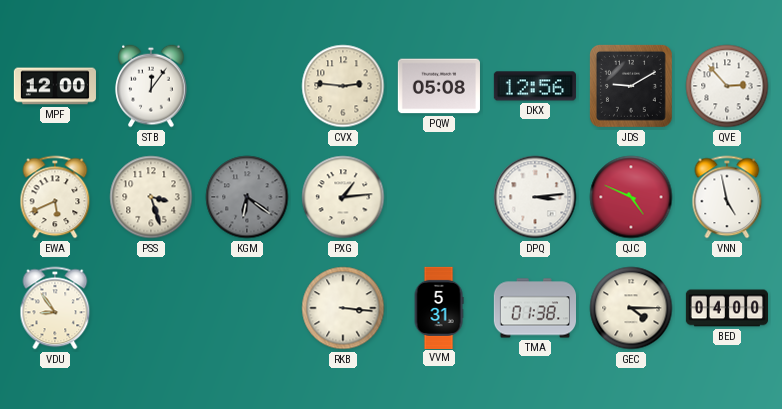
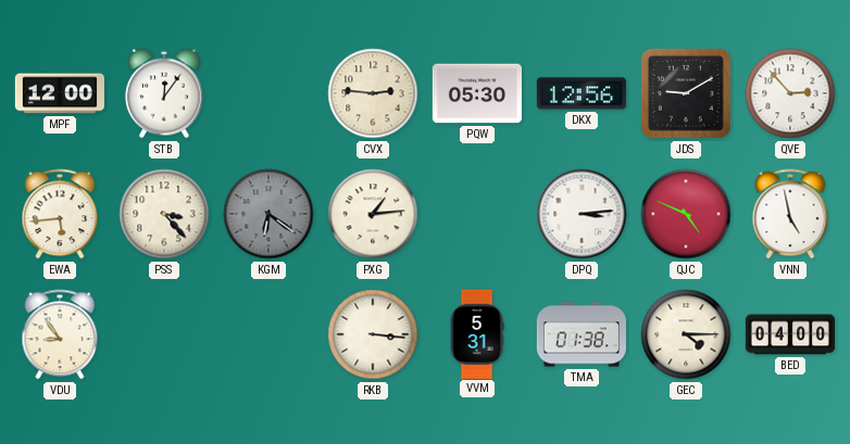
PQW: 05:08 -> 05:30 (477, 93)
EWA: 5:41 -> 5:44 (60, 214)
PSS: 3:27 -> 3:23 (164, 214)
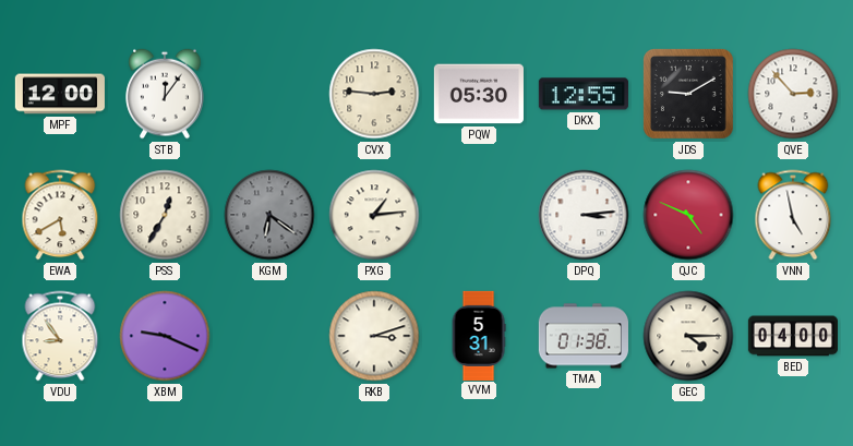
DKX: 12:56 -> 12:55 (584, 94)
EWA: 5:44 -> 5:40 (60, 215)
PSS: 3:23 -> 12:35 (165, 215)
XBM: none -> 9:19 (165, 336)
RKB: 3:16 -> 3:12 (374, 336)
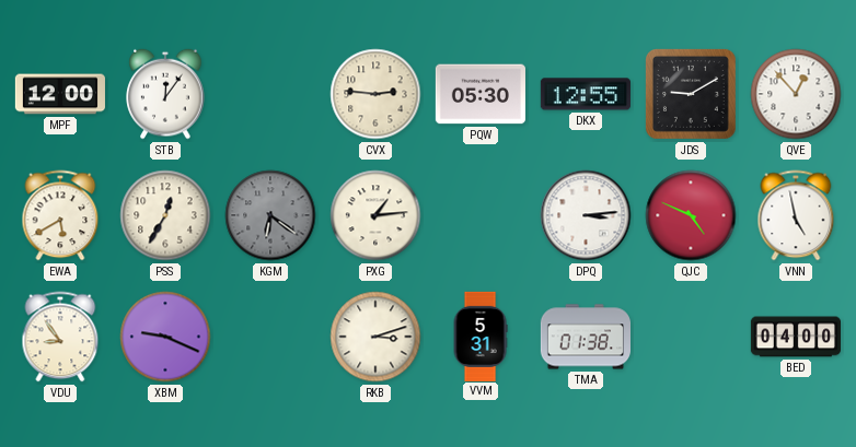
QVE: 2:53 -> 12:53 (796, 94)
GEC: 4:15 -> none (688, 336)
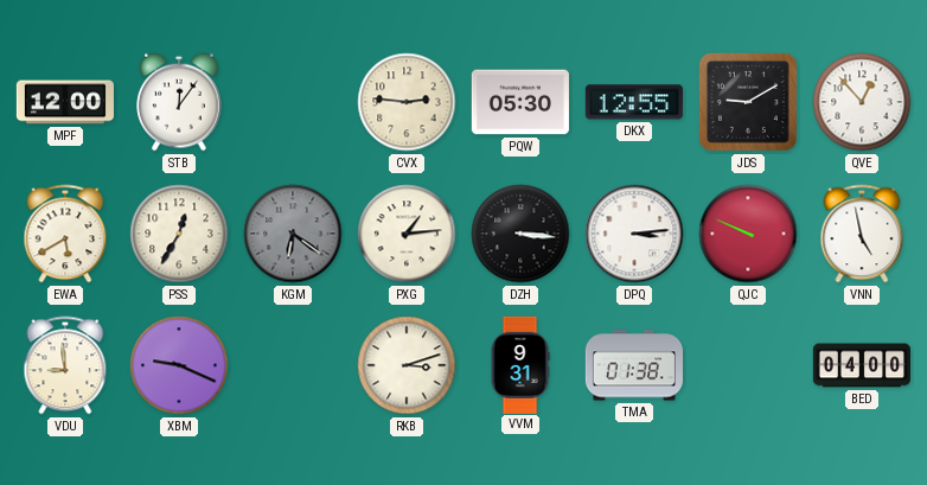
DZH: none -> 3:16 (520, 234)
QJC: 4:49 -> 9:49 (748, 234)
VDU: 8:54 -> 8:59 (65, 365)
VVM: 5:31 -> 9:31 (520, 364)
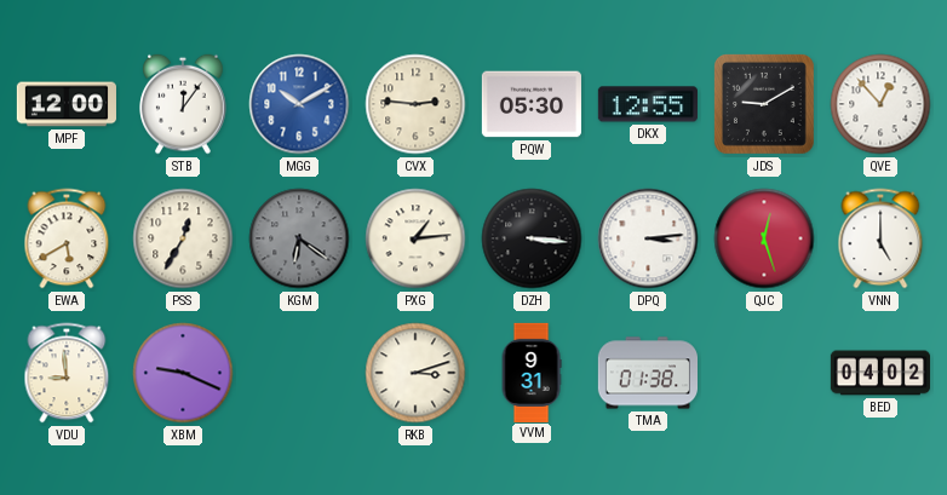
MGG: none -> 10:10 (299, 104)
QJC: 9:49 -> 12:27 (764, 238)
VNN: 4:58 -> 5:00 (880, 238)
BED: 04:00 -> 04:02 (879, 373)
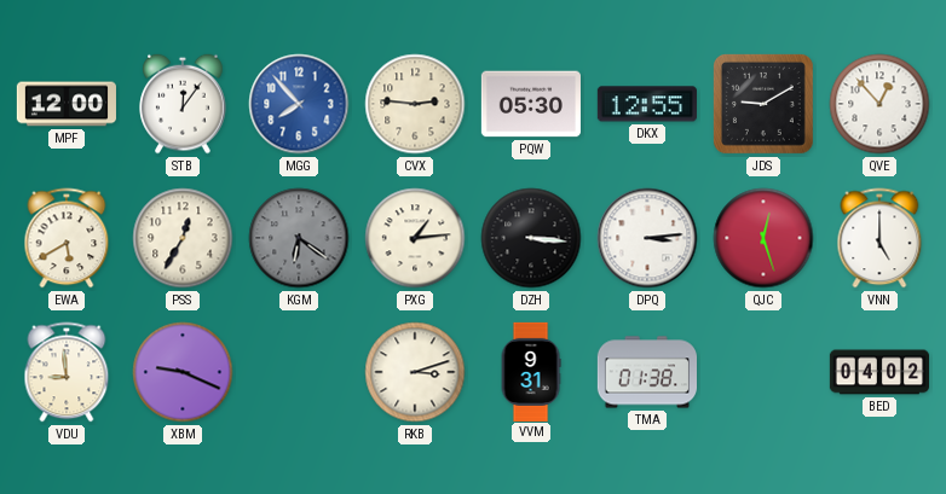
MGG: 10:10 -> 7:53 (299, 104)
